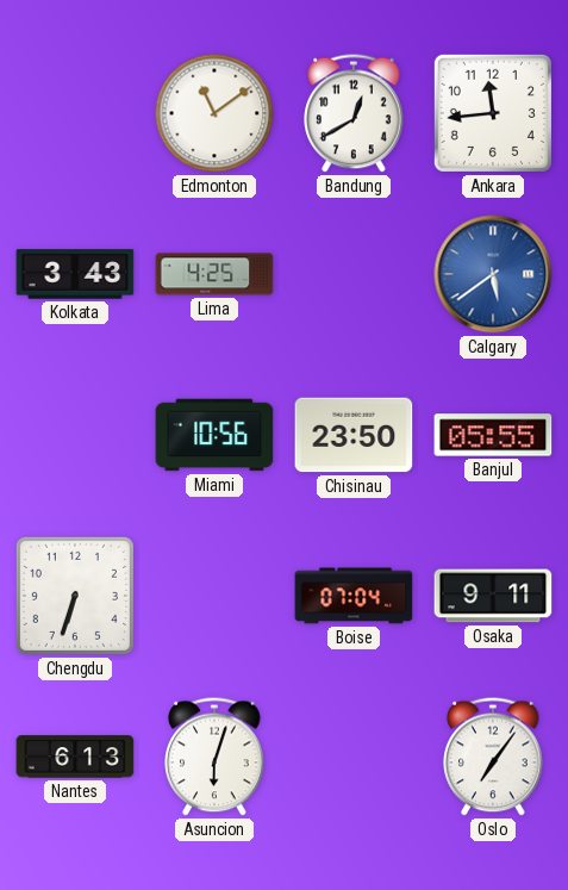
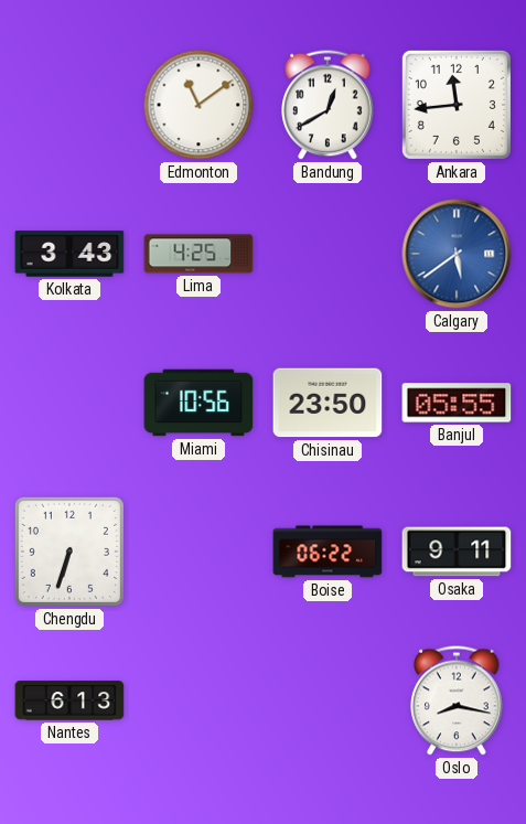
Boise: 07:04 -> 06:22 (328, 552)
Asuncion: 6:03 -> none (214, 757)
Oslo: 7:06 -> 8:17 (457, 700)
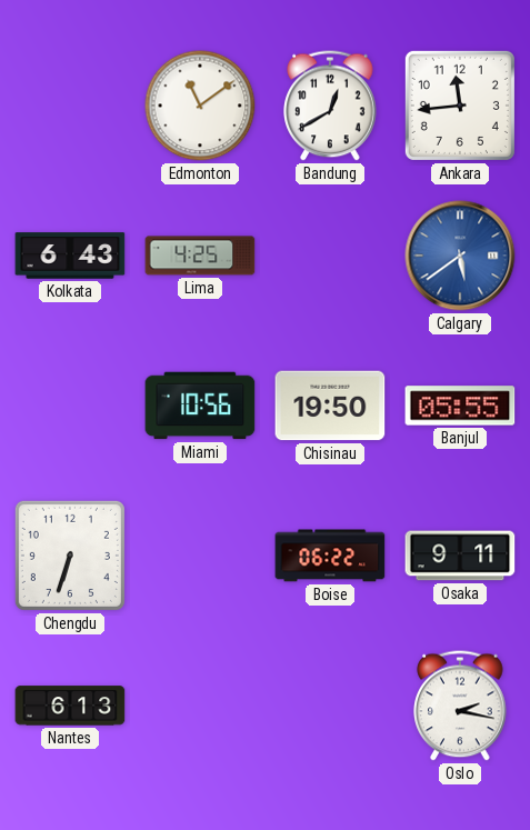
Kolkata: 3:43 -> 6:43 (70, 256)
Chisinau: 23:50 -> 19:50 (330, 406)
Oslo: 8:17 -> 2:17 (460, 706)
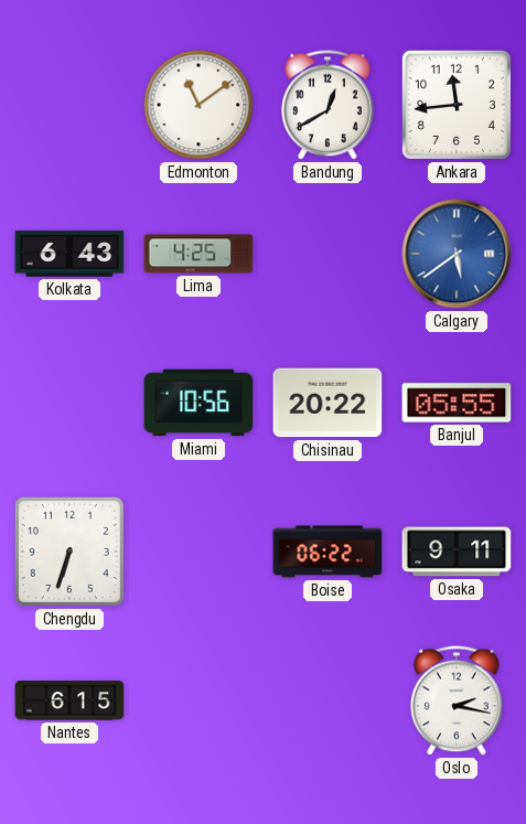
Chisinau: 19:50 -> 20:22 (328, 403)
Nantes: 6:13 -> 6:15 (69, 700)
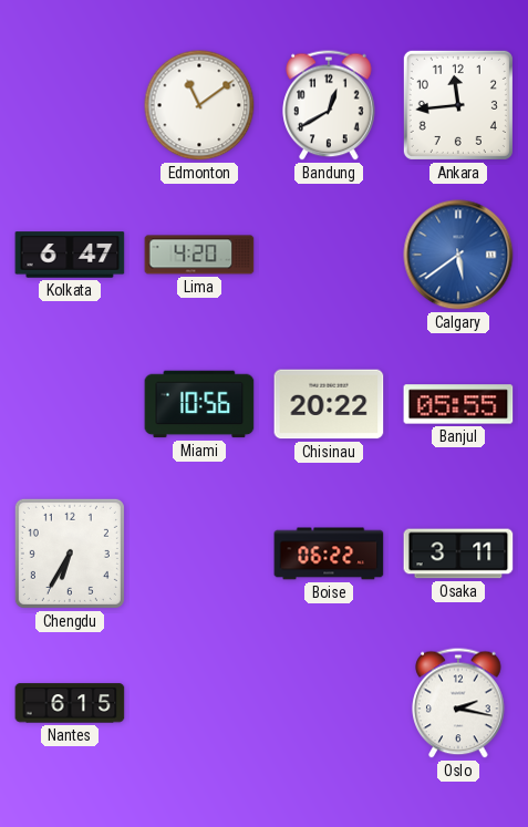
Kolkata: 6:43 -> 6:47 (70, 255)
Lima: 4:25 -> 4:20 (199, 255)
Chengdu: 6:33 -> 6:35 (70, 554)
Osaka: 9:11 -> 3:11 (458, 554)
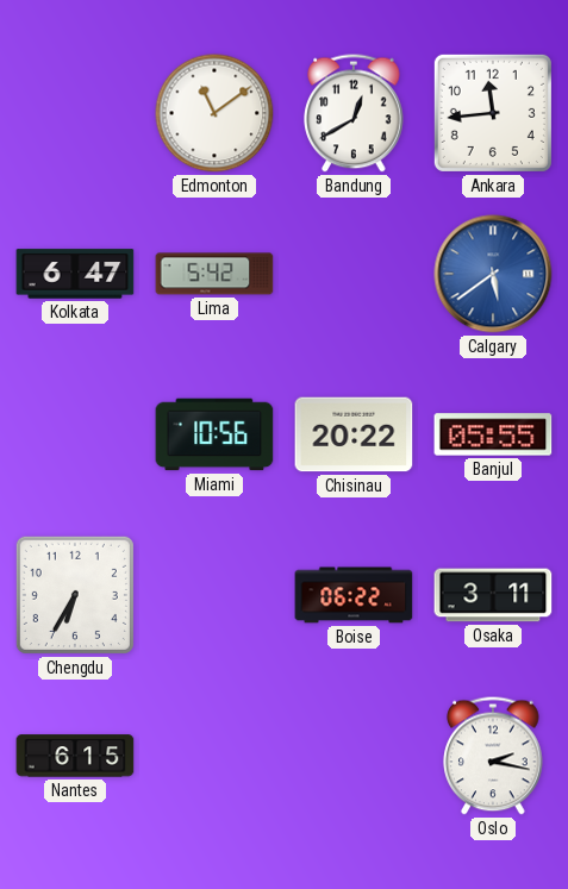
Lima: 4:20 -> 5:42 (214, 274)
